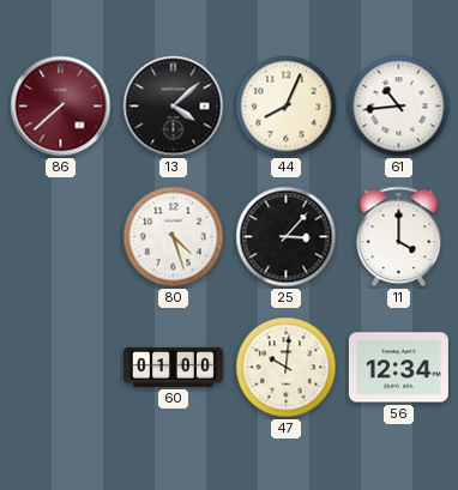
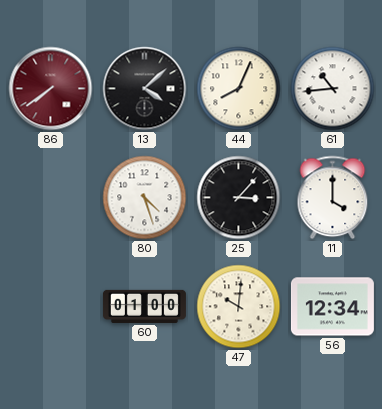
86: 7:38 -> 7:39 (51, 89)
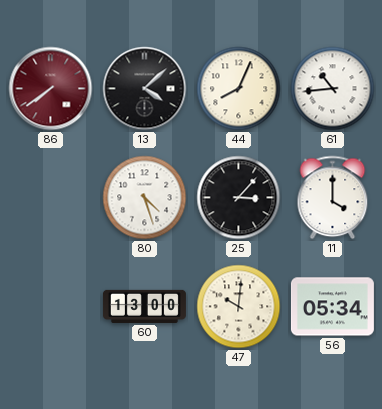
60: 01:00 -> 13:00 (144, 306)
56: 12:34 -> 05:34 (332, 307)
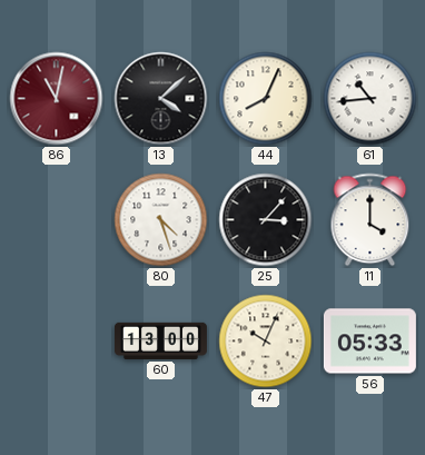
86: 7:39 -> 11:02 (57, 99)
47: 10:01 -> 10:04 (266, 342)
56: 05:34 -> 05:33 (369, 342)
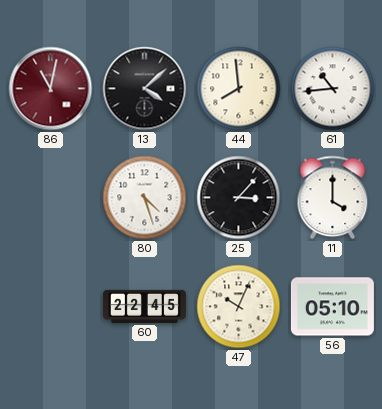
44: 8:04 -> 7:59 (239, 89)
60: 13:00 -> 22:45 (144, 306)
56: 05:33 -> 05:10 (332, 307)
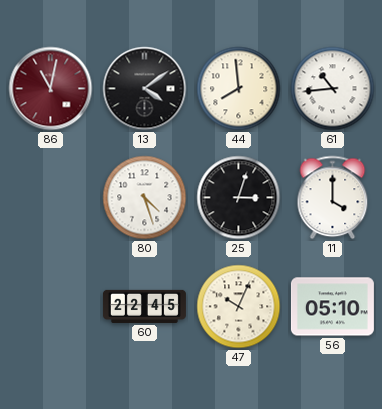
13: 4:08 -> 4:09 (145, 89)
25: 3:07 -> 3:03 (239, 198)
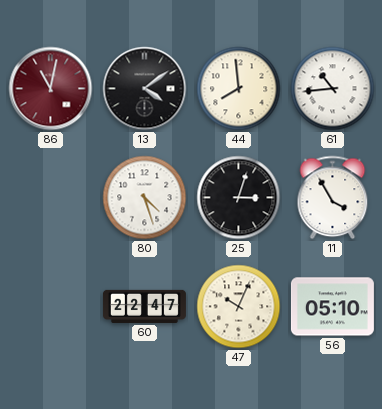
11: 4:00 -> 3:55 (333, 198)
60: 22:45 -> 22:47 (144, 306)
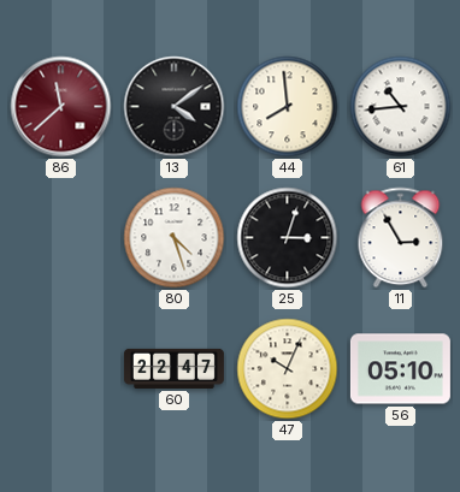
86: 11:02 -> 11:38 (61, 107)
11: 3:55 -> 2:55 (401, 238)
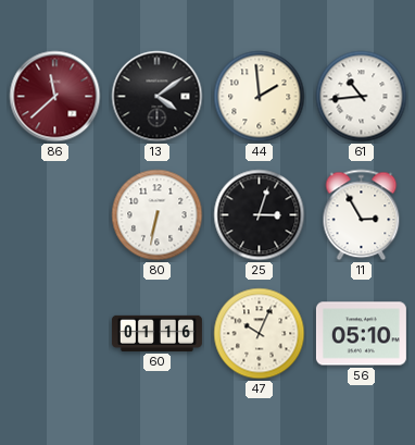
44: 7:59 -> 1:59 (260, 97)
80: 4:27 -> 6:32 (158, 215)
60: 22:47 -> 01:16 (156, 333)
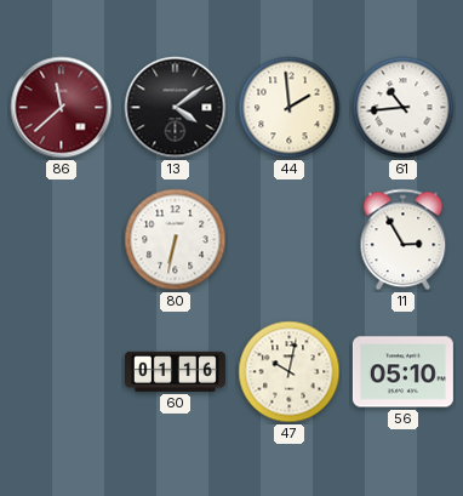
25: 3:03 -> none (260, 215)
47: 10:04 -> 10:02 (290, 372)
